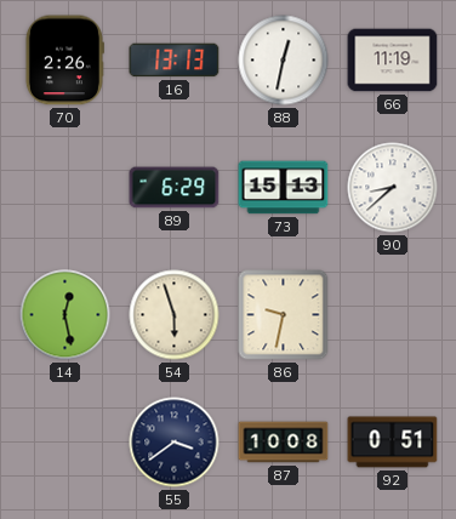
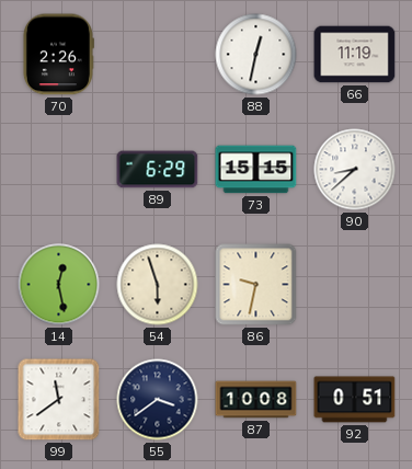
16: 13:13 -> none (175, 61)
73: 15:13 -> 15:15 (256, 170)
99: none -> 11:39 (59, 400)
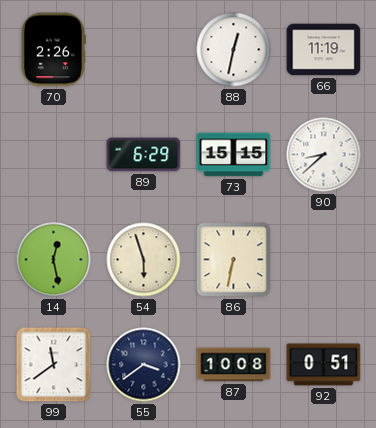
86: 9:32 -> 6:32 (234, 260)
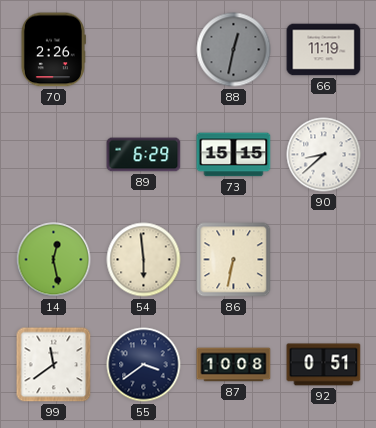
88 dial: white -> grey (234, 50)
54: 5:57 -> 5:59 (144, 260)
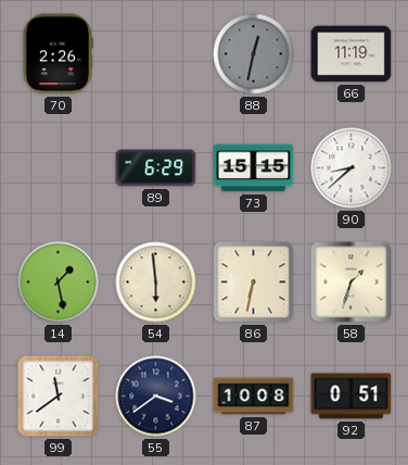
14: 12:28 -> 1:28 (59, 282)
58: none -> 1:33 (352, 282)
